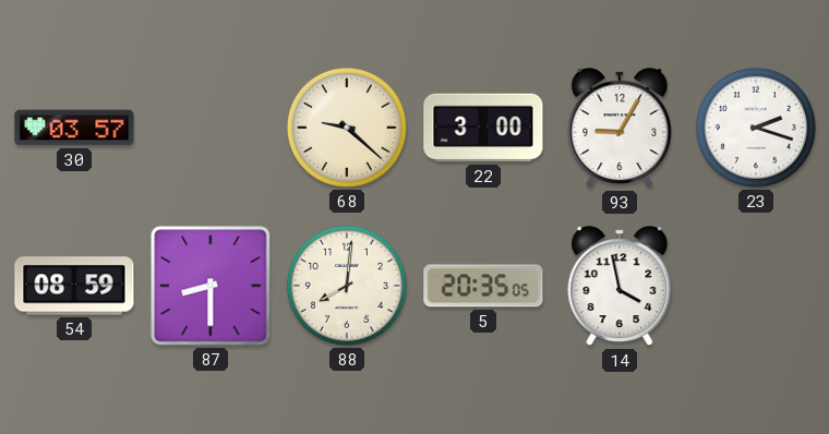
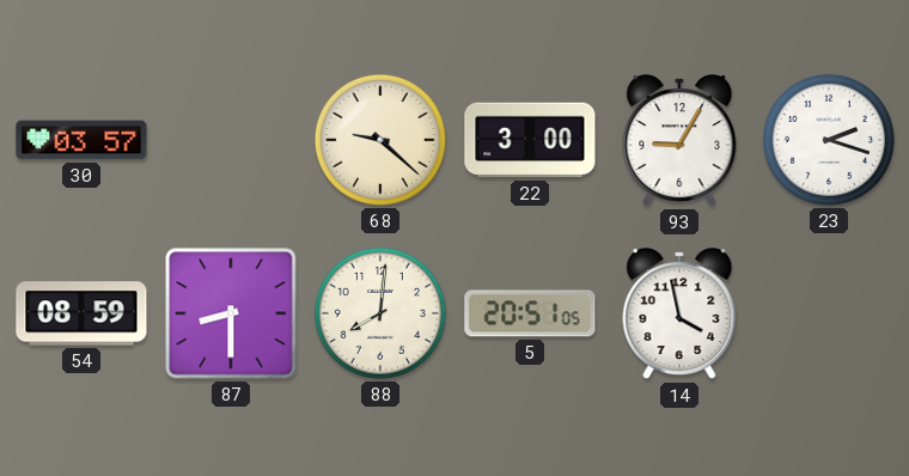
5: 20:35 -> 20:51 (530, 313)
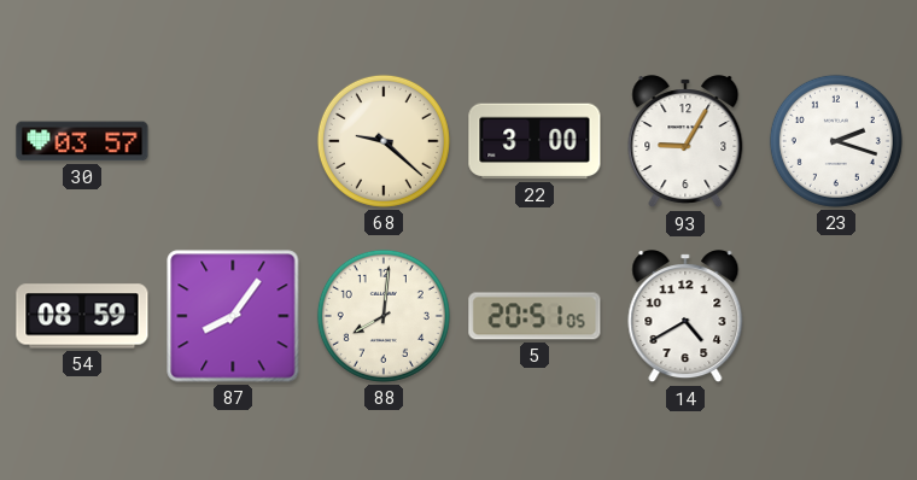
87: 8:30 -> 8:06 (233, 316)
14: 3:58 -> 4:40 (685, 317)
